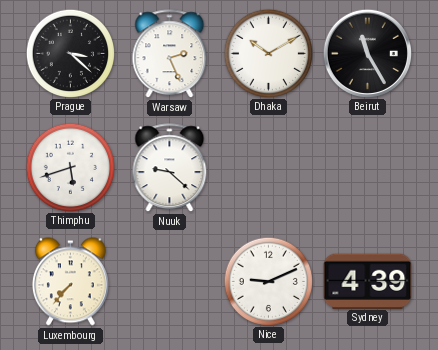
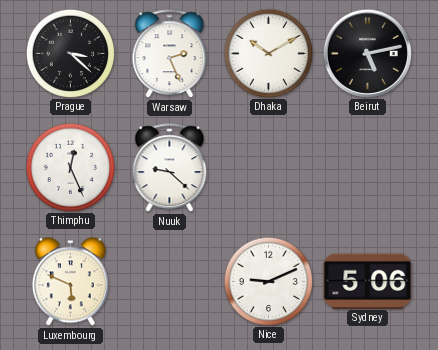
Beirut: 11:25 -> 5:13 (367, 53)
Thimphu: 5:42 -> 12:26 (70, 167)
Luxembourg: 7:37 -> 5:49 (70, 282)
Sydney: 4:39 -> 5:06 (368, 281)
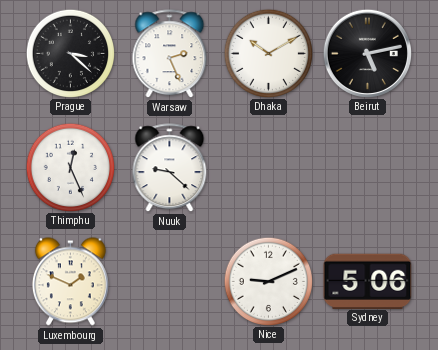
Luxembourg: 5:49 -> 1:49 (70, 282)
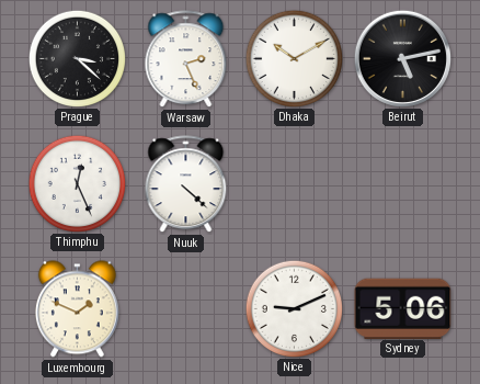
Nuuk: 9:22 -> 4:22 (186, 184)
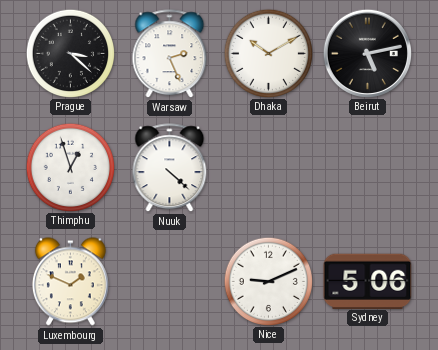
Thimphu: 12:26 -> 12:57 (70, 167)
